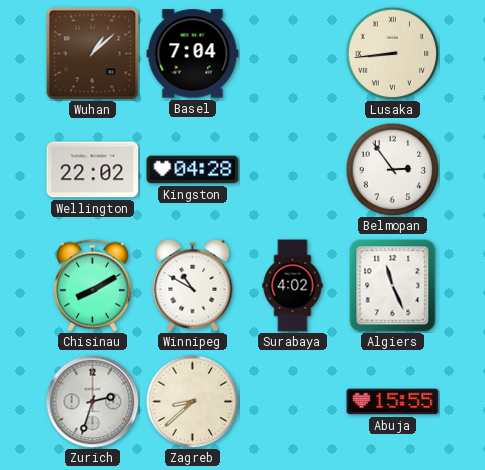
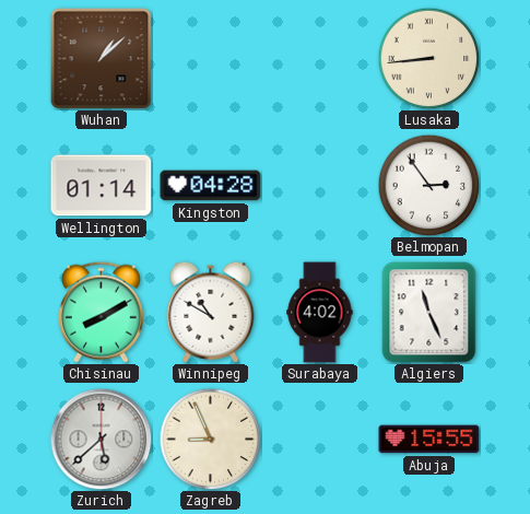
Basel: 7:04 -> none (193, 54)
Wellington: 22:02 -> 01:14 (102, 186)
Zurich: 2:33 -> 5:38 (101, 439)
Zagreb: 8:38 -> 8:56 (210, 439)
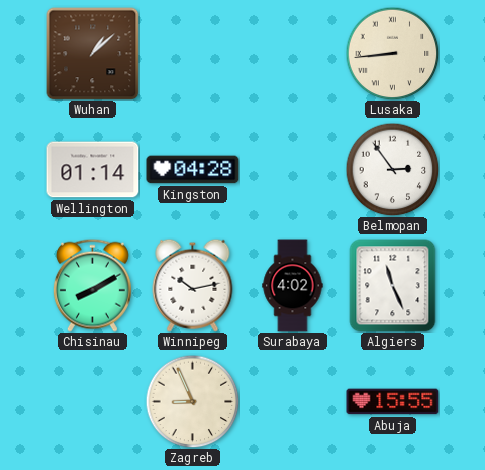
Winnipeg: 10:50 -> 10:13 (193, 285)
Zurich: 5:38 -> none (101, 439)
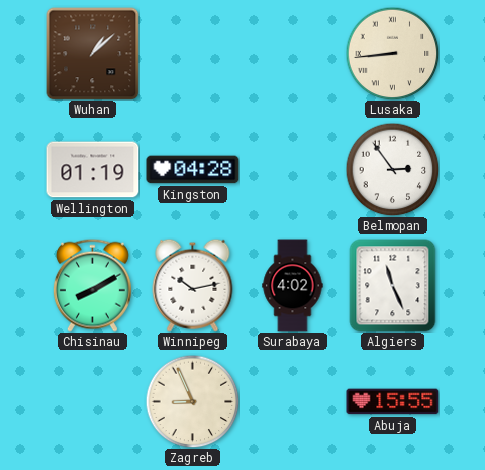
Wellington: 01:14 -> 01:19 (93, 170)
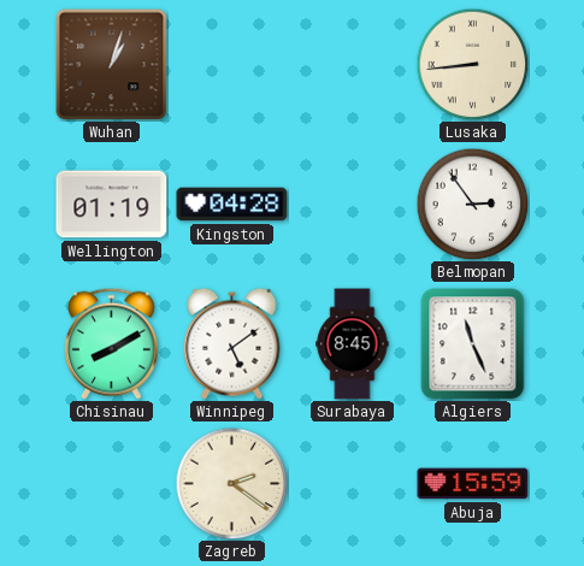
Wuhan: 1:08 -> 1:03 (111, 64)
Winnipeg: 10:13 -> 5:09 (232, 343)
Surabaya: 4:02 -> 8:45 (353, 344)
Zagreb: 8:56 -> 2:21 (231, 483)
Abuja: 15:55 -> 15:59 (473, 484)
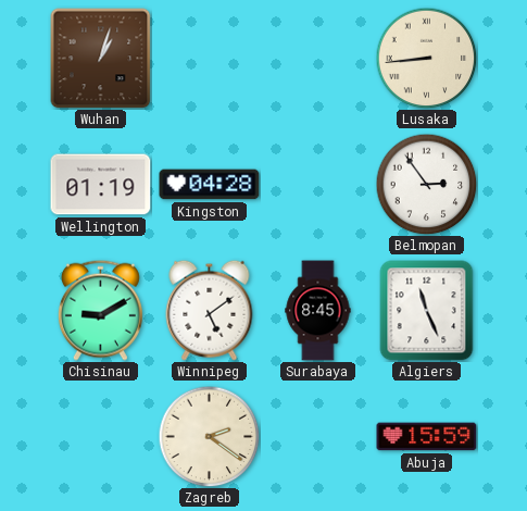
Chisinau: 8:10 -> 9:10 (100, 310)
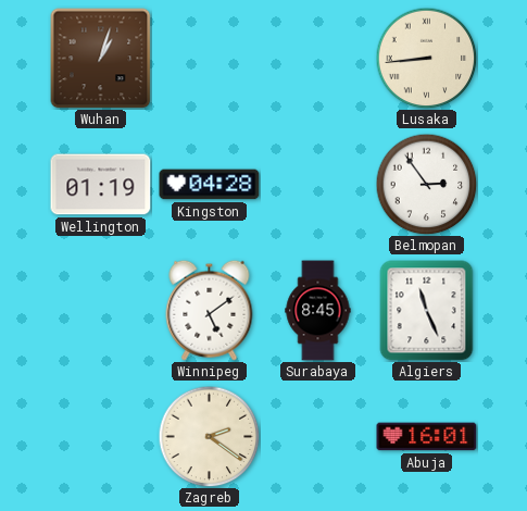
Chisinau: 9:10 -> none (100, 310)
Abuja: 15:59 -> 16:01 (427, 437)
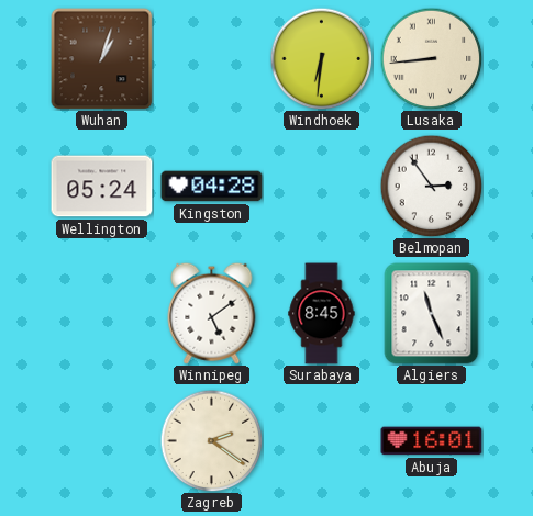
Windhoek: none -> 6:31 (321, 58)
Wellington: 01:19 -> 05:24 (102, 187)
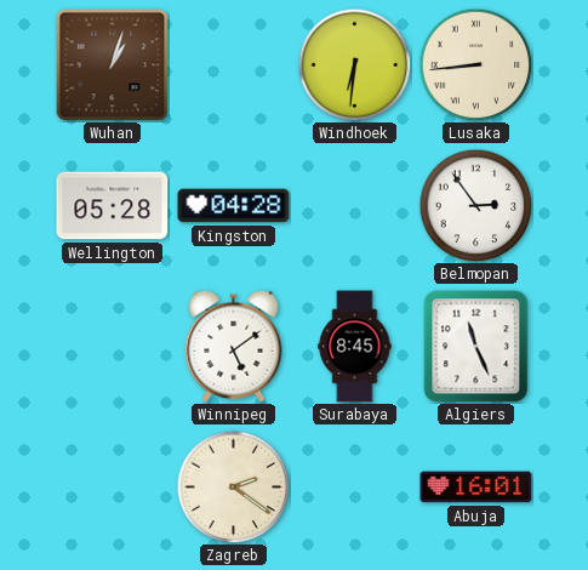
Wellington: 05:24 -> 05:28 (113, 206)
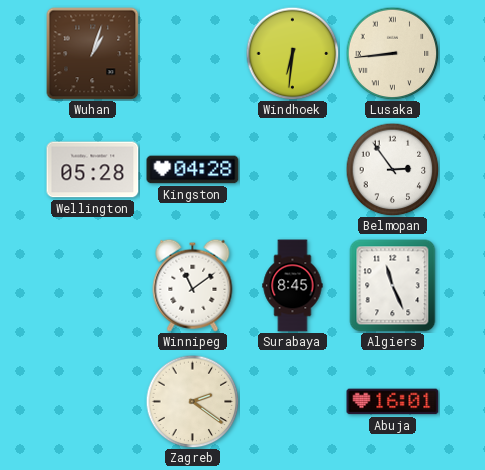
Winnipeg: 5:09 -> 11:09 (193, 285)
